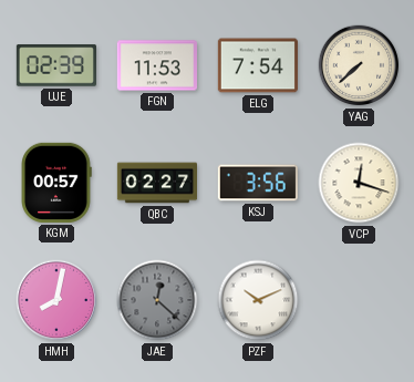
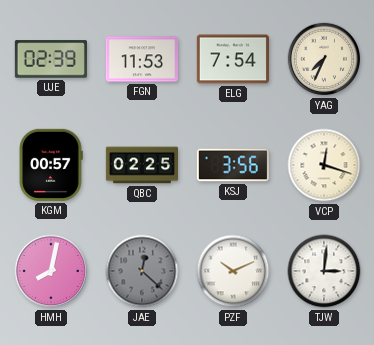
YAG: 7:38 -> 7:34 (324, 59)
QBC: 02:27 -> 02:25 (141, 165)
TJW: none -> 3:01 (324, 271)
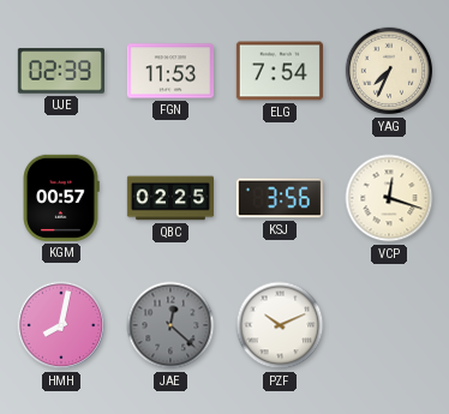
TJW: 3:01 -> none (324, 271)
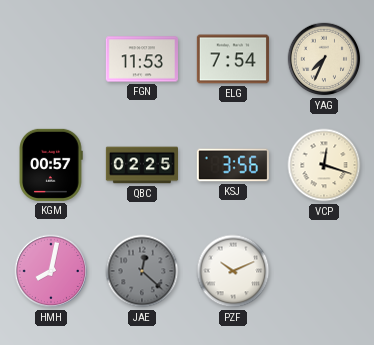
UJE: 02:39 -> none (61, 71)
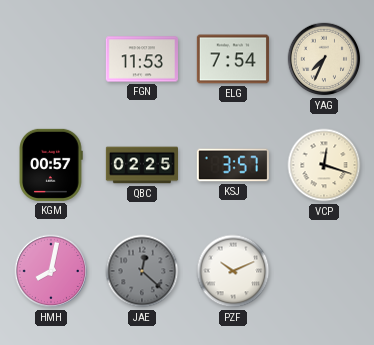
KSJ: 3:56 -> 3:57 (233, 165)
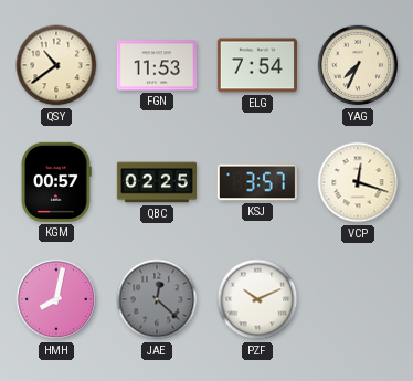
QSY: none -> 10:39 (56, 65)
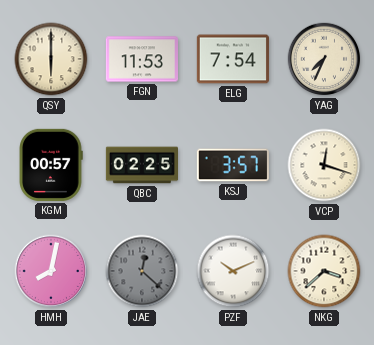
QSY: 10:39 -> 6:00 (51, 59)
NKG: none -> 3:38 (324, 271)
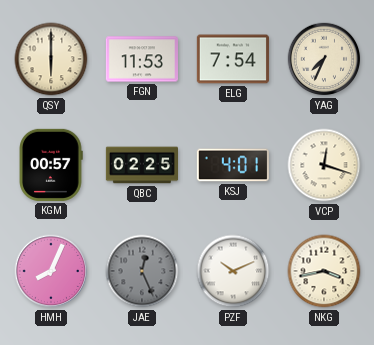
KSJ: 3:57 -> 4:01 (233, 165)
HMH: 8:02 -> 8:04 (51, 271)
JAE: 12:22 -> 12:26 (142, 271)
NKG: 3:38 -> 3:43 (324, 271)
